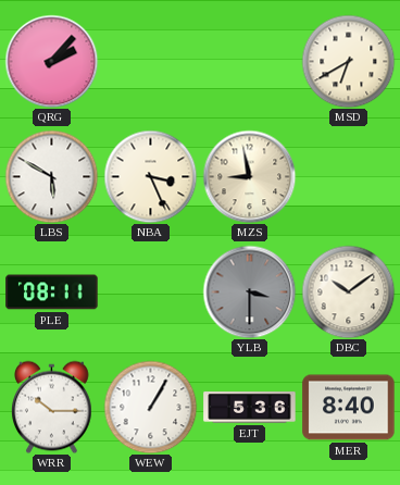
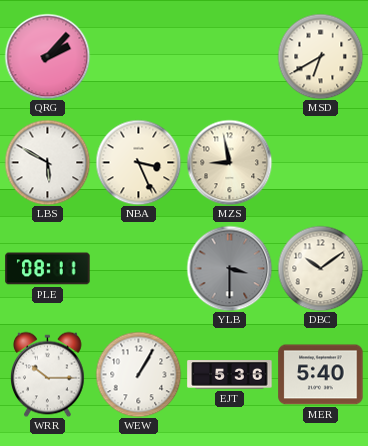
MER: 8:40 -> 5:40 (321, 375)
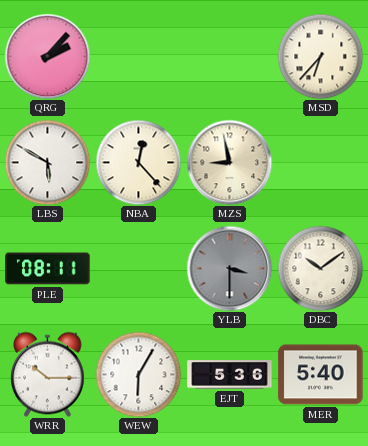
MSD: 6:40 -> 6:37 (320, 56)
NBA: 3:26 -> 12:23 (138, 162)
WEW: 1:05 -> 6:05 (138, 374)
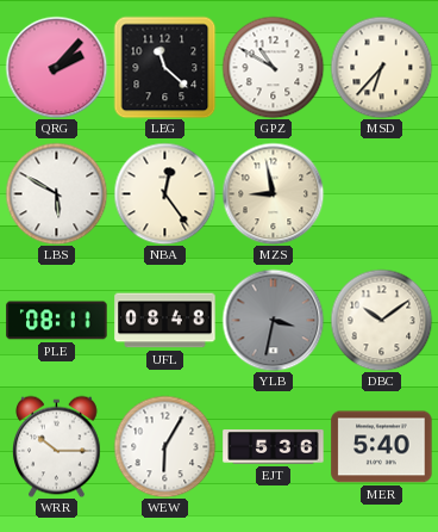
LEG: none -> 11:22 (164, 67)
GPZ: none -> 10:50 (273, 67)
NBA: 12:23 -> 12:24 (164, 193)
UFL: none -> 08:48 (165, 321)
YLB: 3:30 -> 3:32 (273, 320)
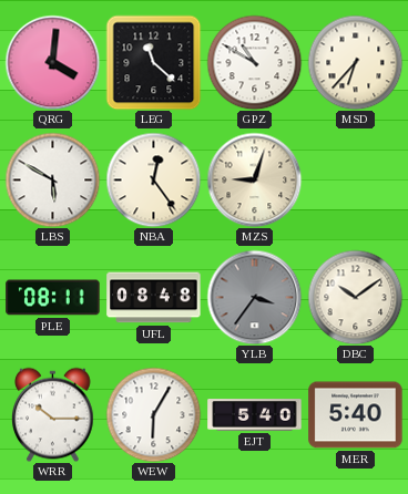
QRG: 2:07 -> 4:01 (52, 62)
MZS: 8:58 -> 9:03 (254, 179)
YLB: 3:32 -> 3:36 (254, 297)
EJT: 5:36 -> 5:40 (255, 415)
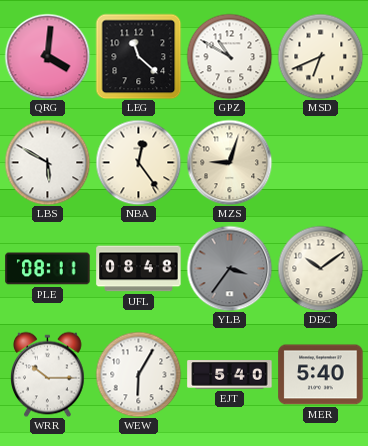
MSD: 6:37 -> 6:41 (320, 56)
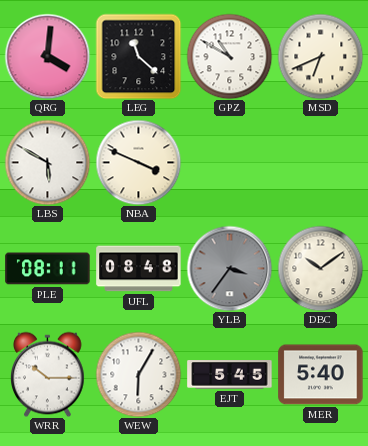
NBA: 12:24 -> 3:49 (138, 162)
MZS: 9:03 -> none (229, 162)
EJT: 5:40 -> 5:45 (230, 375)
